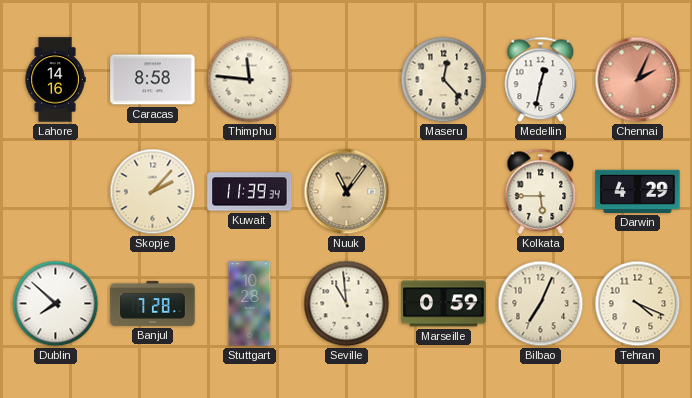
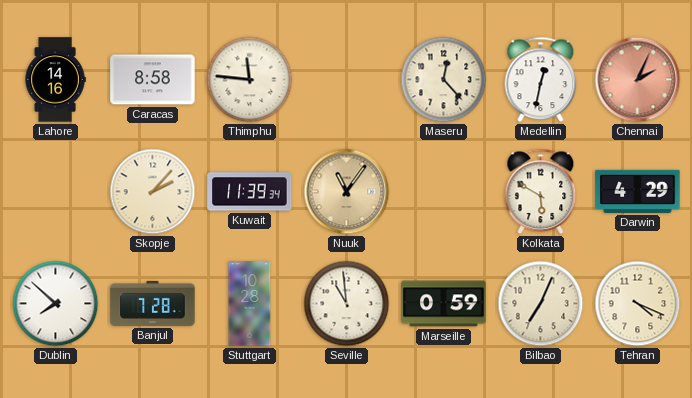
Kolkata: 5:45 -> 5:50 (541, 192)
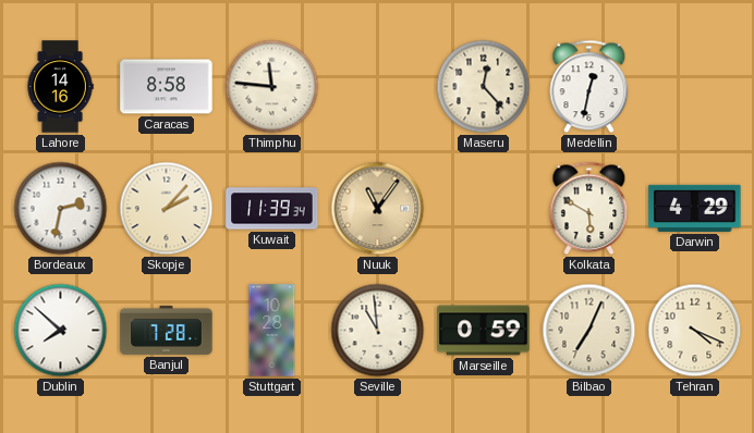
Chennai: 2:04 -> none (638, 80)
Bordeaux: none -> 2:32 (61, 209)
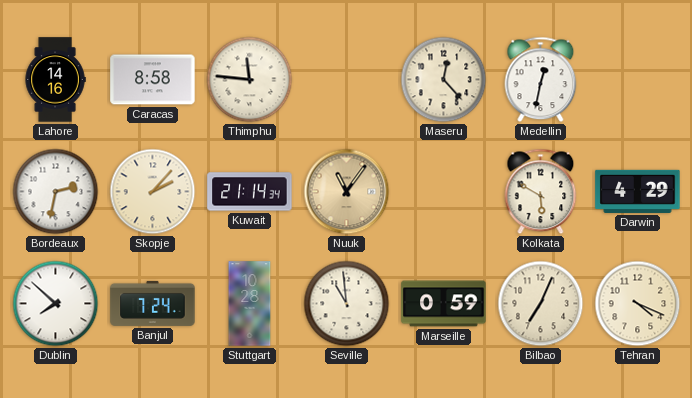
Kuwait: 11:39 -> 21:14 (250, 192)
Banjul: 7:28 -> 7:24 (153, 303)
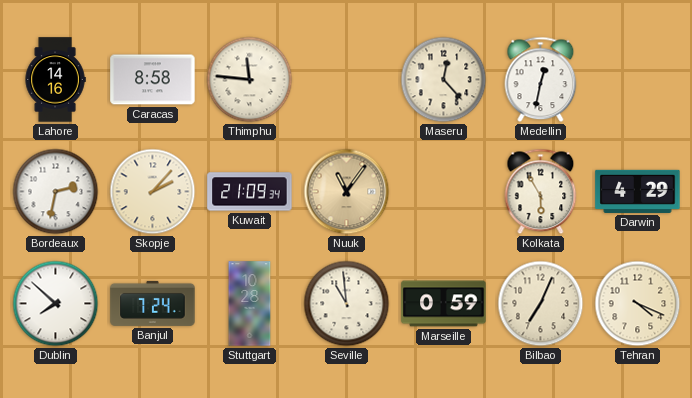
Kuwait: 21:14 -> 21:09 (250, 192)
Kolkata: 5:50 -> 5:55 (541, 192)
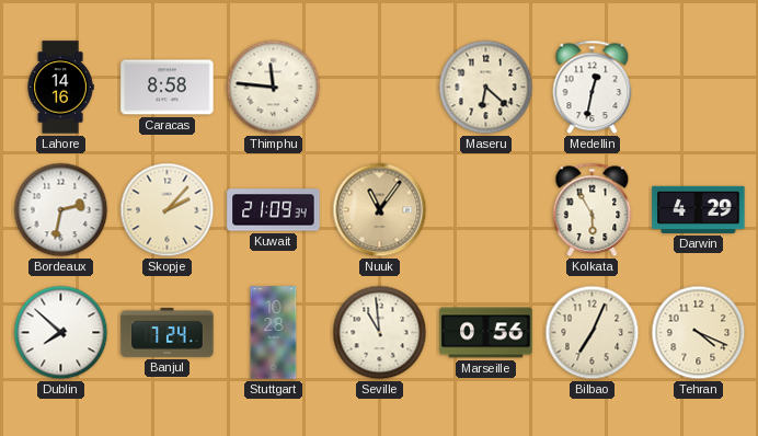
Maseru: 12:23 -> 6:22 (486, 88)
Marseille: 0:59 -> 0:56 (486, 333)
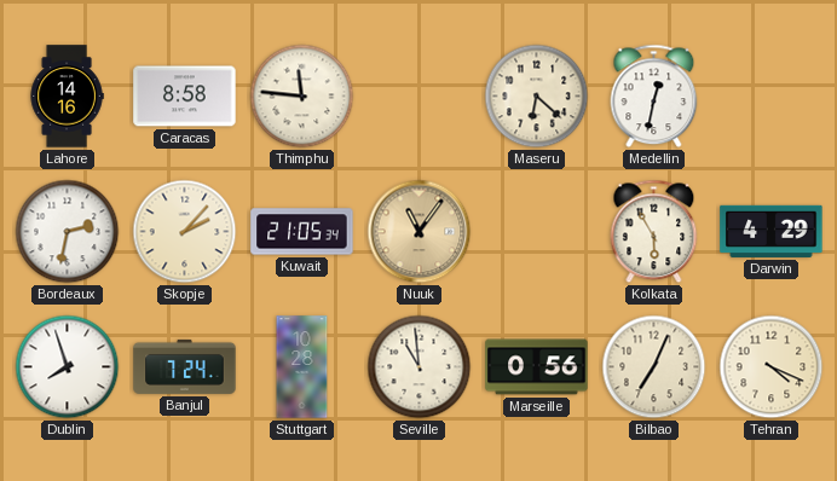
Kuwait: 21:09 -> 21:05 (302, 232)
Dublin: 7:52 -> 7:57 (68, 367)
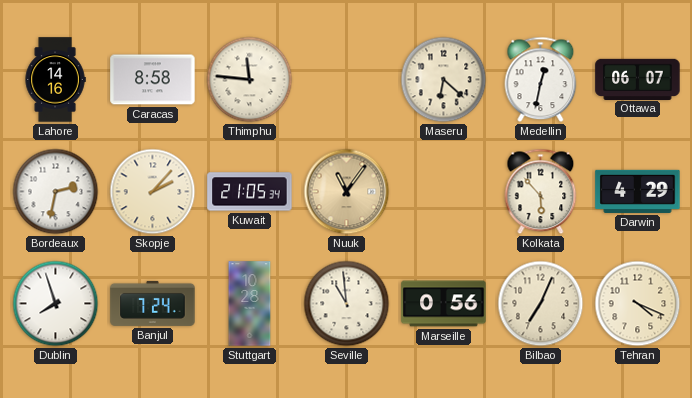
Ottawa: none -> 06:07 (638, 79)
Kolkata: 5:55 -> 5:53 (541, 192)
